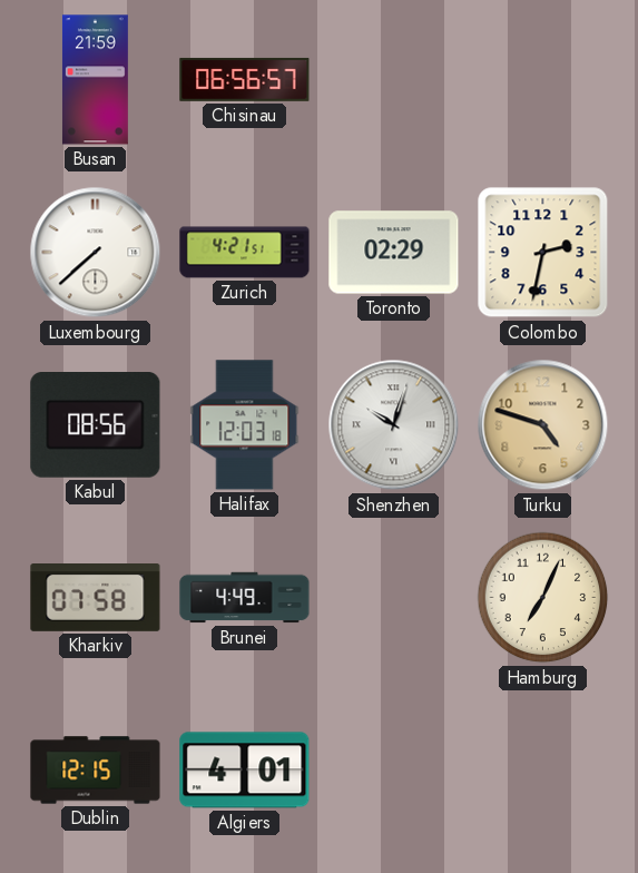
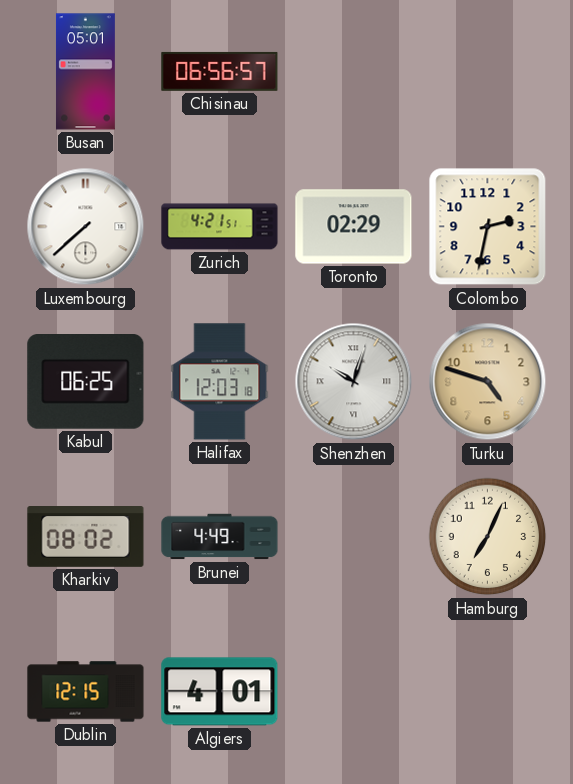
Busan: 21:59 -> 05:01 (85, 72)
Kabul: 08:56 -> 06:25 (86, 382)
Kharkiv: 07:58 -> 08:02 (86, 537)
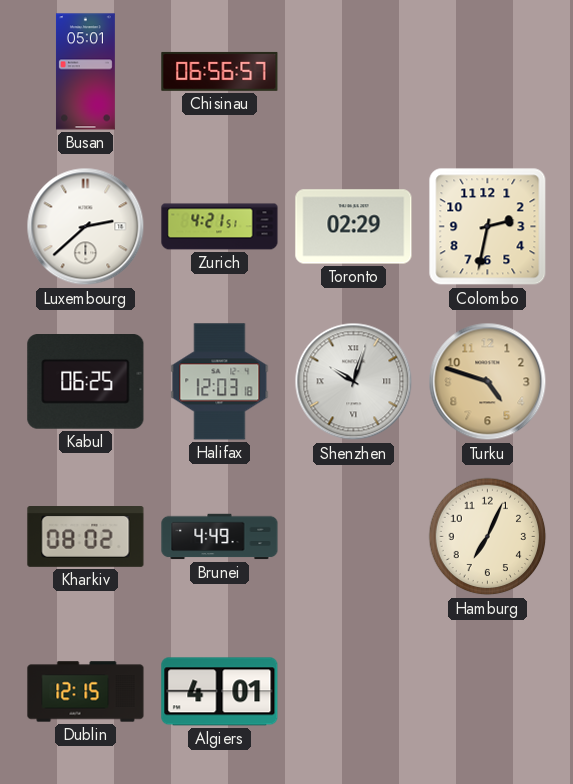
Luxembourg: 7:38 -> 2:38 (86, 227)
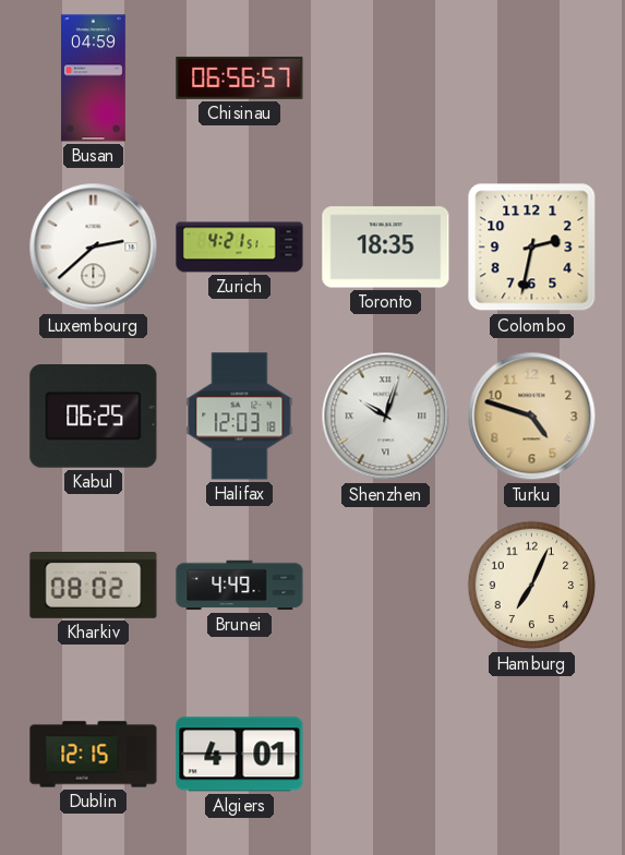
Busan: 05:01 -> 04:59 (93, 79)
Toronto: 02:29 -> 18:35 (386, 248)
